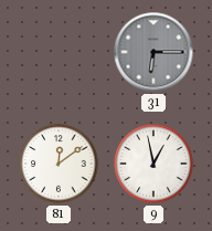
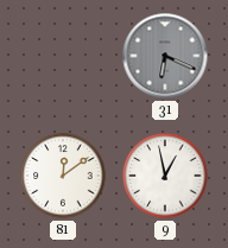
31: 6:15 -> 6:19 (165, 56)
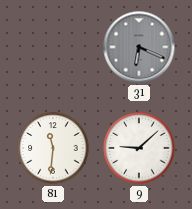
81: 12:09 -> 11:31 (53, 148)
9: 12:58 -> 9:08 (139, 148)
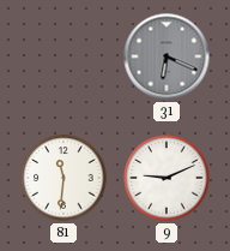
9: 9:08 -> 9:11 (167, 178)
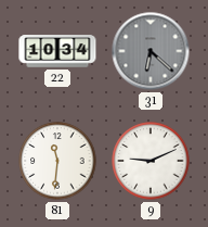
22: none -> 10:34 (57, 51)
31: 6:19 -> 6:22 (151, 51)
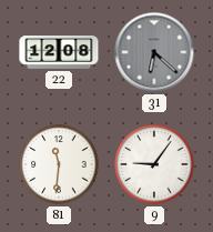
22: 10:34 -> 12:08 (59, 52)
9: 9:11 -> 9:06 (154, 164)
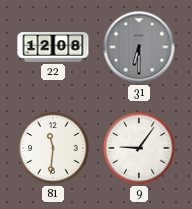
31: 6:22 -> 6:30 (139, 47)
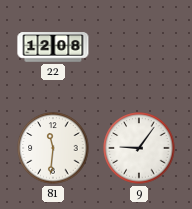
31: 6:30 -> none (139, 47)
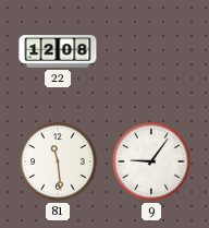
81: 11:31 -> 11:29 (58, 161)
